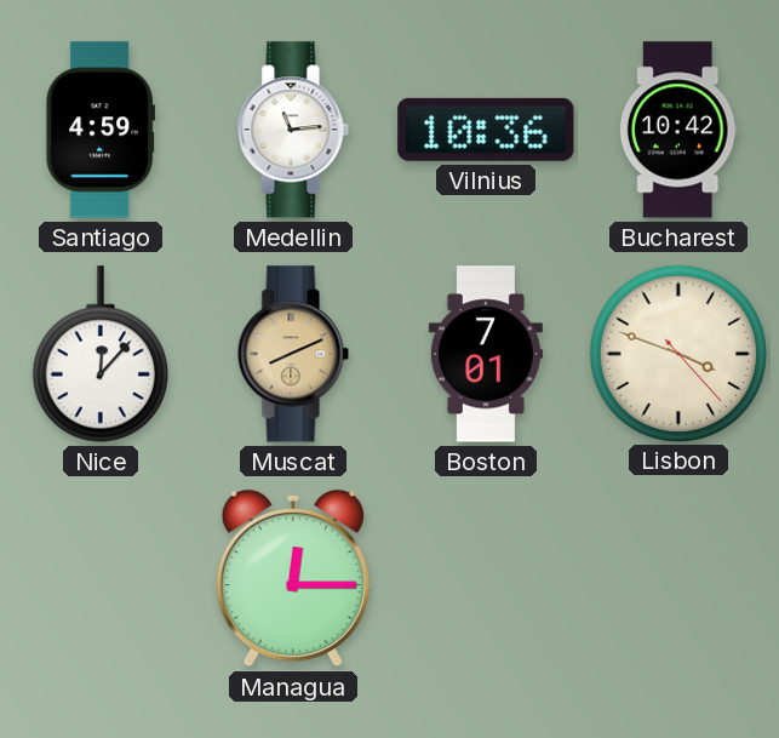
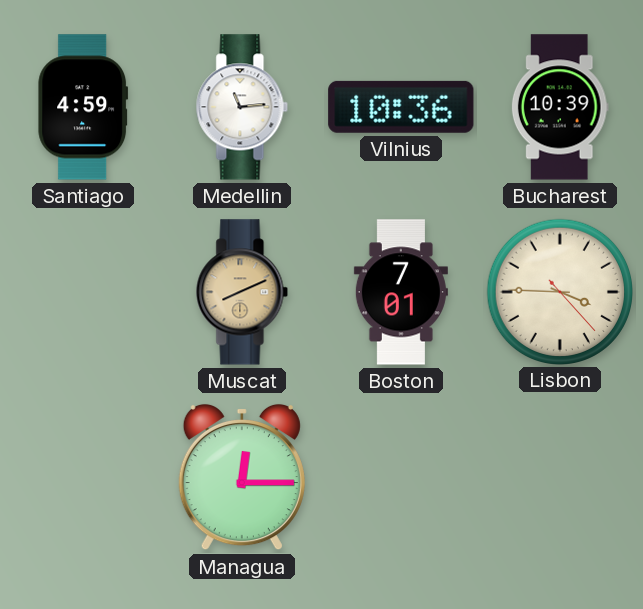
Bucharest: 10:42 -> 10:39 (560, 107)
Nice: 12:07 -> none (101, 354)
Lisbon: 3:48 -> 3:45 (559, 291)
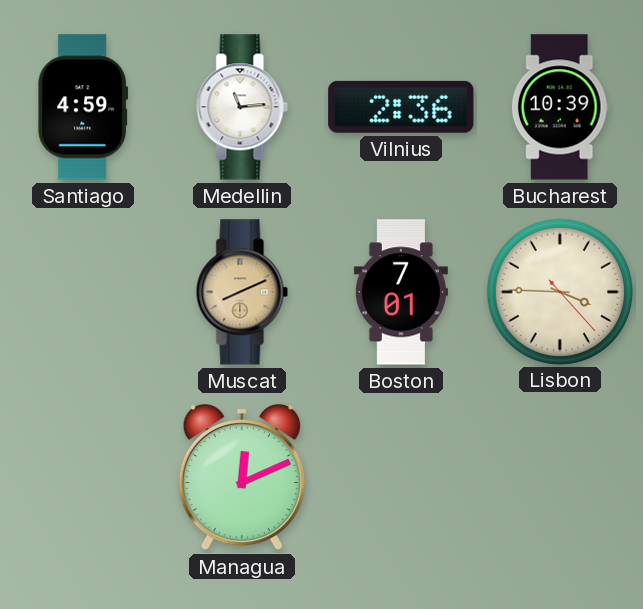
Vilnius: 10:36 -> 2:36 (401, 107)
Managua: 12:15 -> 12:11 (242, 477)
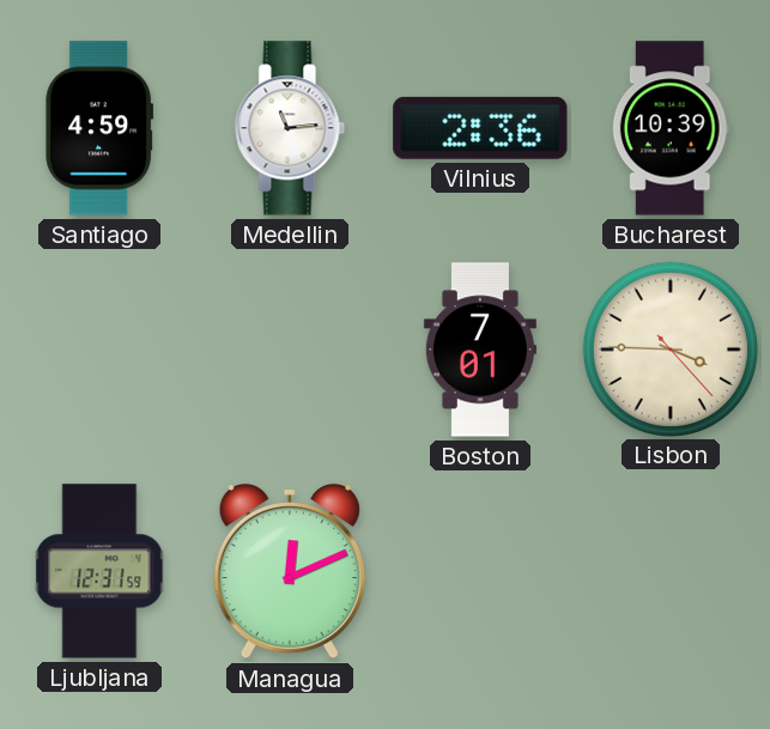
Muscat: 8:11 -> none (242, 292)
Ljubljana: none -> 12:31 (99, 571)
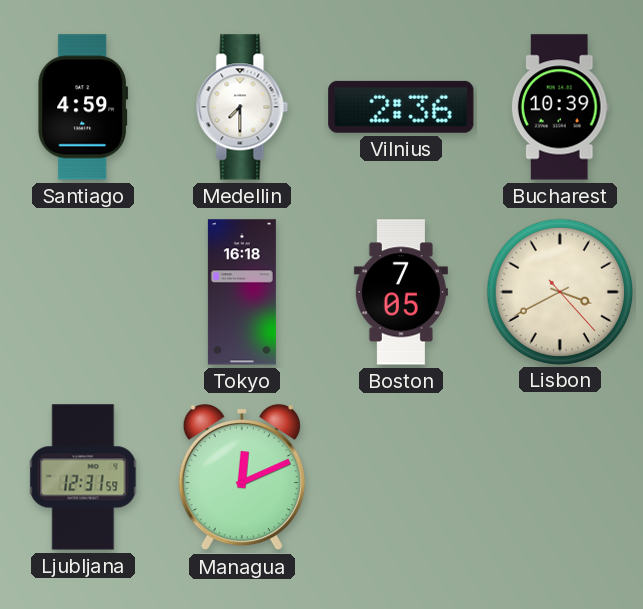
Medellin: 11:14 -> 7:30 (242, 107)
Tokyo: none -> 16:18 (242, 292)
Boston: 7:01 -> 7:05 (401, 292)
Lisbon: 3:45 -> 3:40 (559, 291)
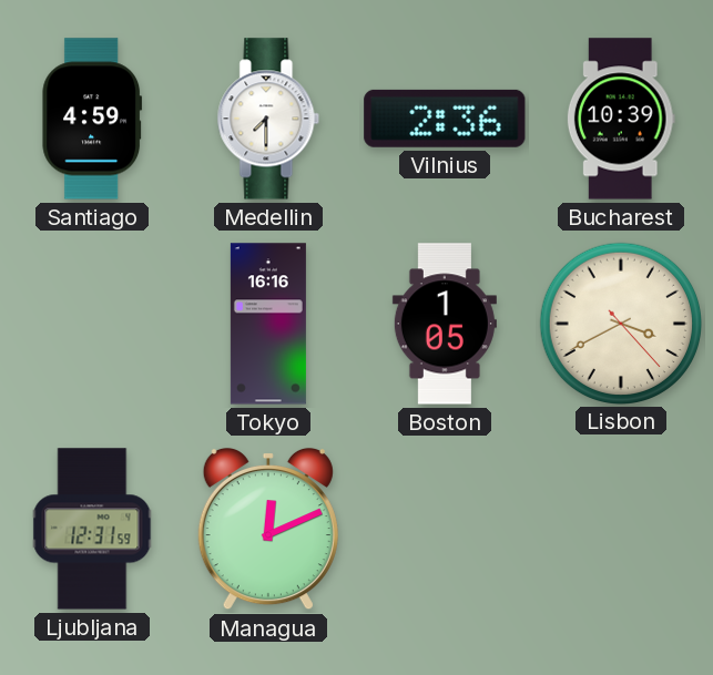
Tokyo: 16:18 -> 16:16 (268, 324)
Boston: 7:05 -> 1:05 (445, 324)
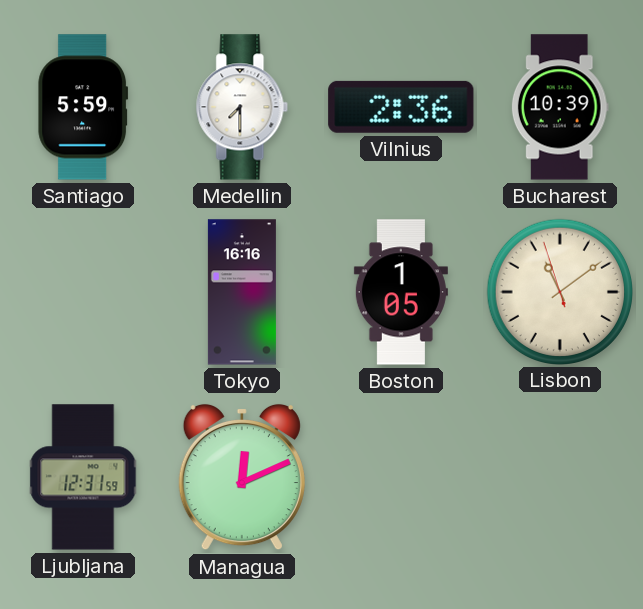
Santiago: 4:59 -> 5:59 (83, 107)
Lisbon: 3:40 -> 11:08 (559, 291)
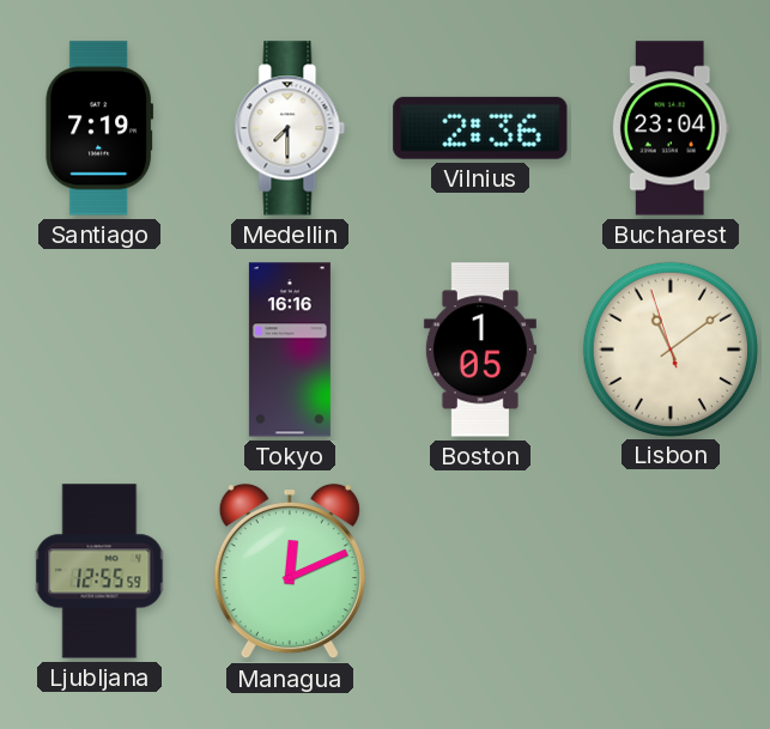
Santiago: 5:59 -> 7:19 (99, 128)
Bucharest: 10:39 -> 23:04 (671, 128)
Ljubljana: 12:31 -> 12:55 (99, 571)
